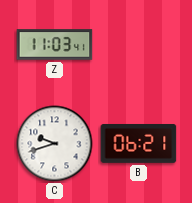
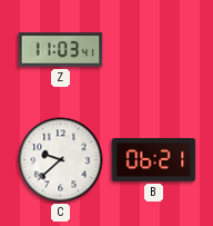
C: 9:42 -> 9:38 (61, 160)
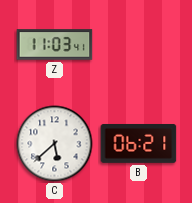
C: 9:38 -> 5:38 (55, 144)
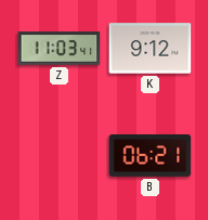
K: none -> 9:12 (151, 49)
C: 5:38 -> none (55, 144)
